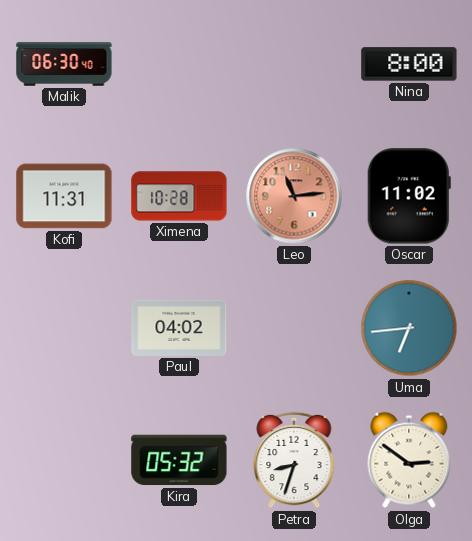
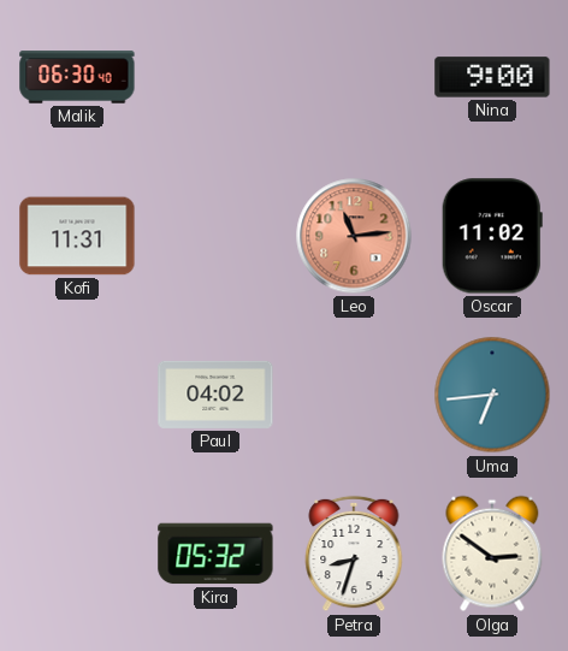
Nina: 8:00 -> 9:00 (492, 77)
Ximena: 10:28 -> none (179, 196)
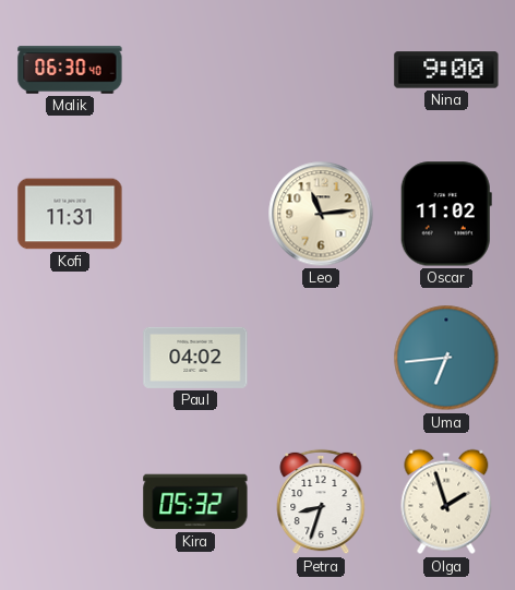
Leo dial: salmon -> cream (321, 214)
Olga: 2:51 -> 1:57 (446, 502)
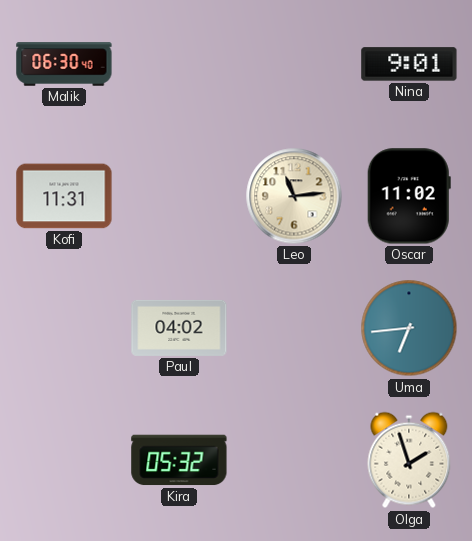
Nina: 9:00 -> 9:01 (409, 64)
Petra: 8:33 -> none (321, 502)
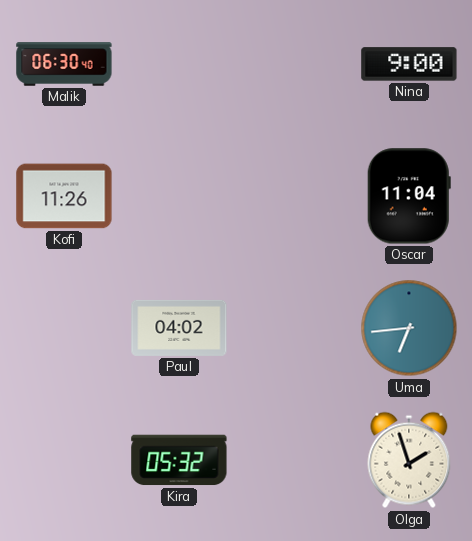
Nina: 9:01 -> 9:00 (409, 64)
Kofi: 11:31 -> 11:26 (64, 196)
Leo: 11:14 -> none (294, 196)
Oscar: 11:02 -> 11:04 (409, 196)
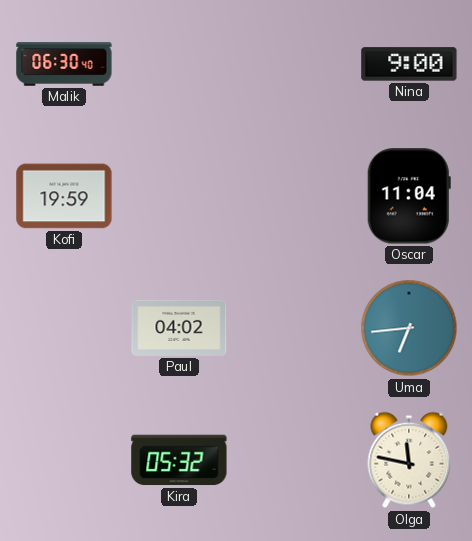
Kofi: 11:26 -> 19:59 (64, 196)
Olga: 1:57 -> 11:47 (409, 460)
